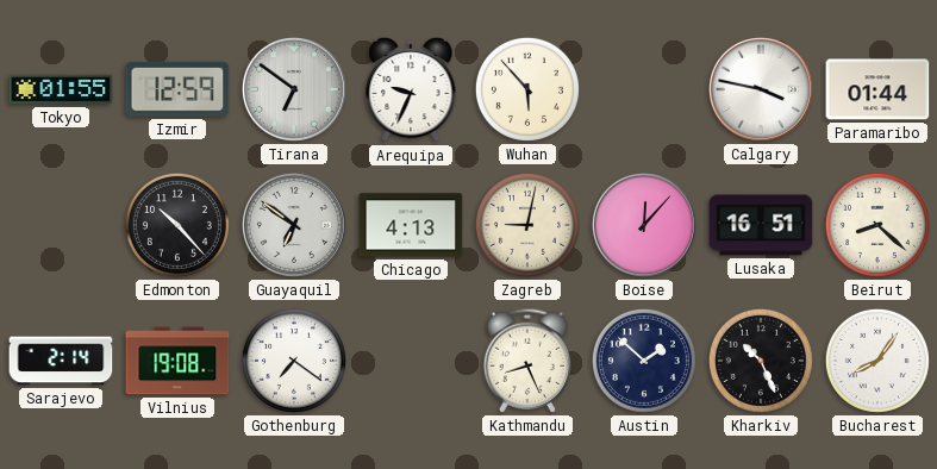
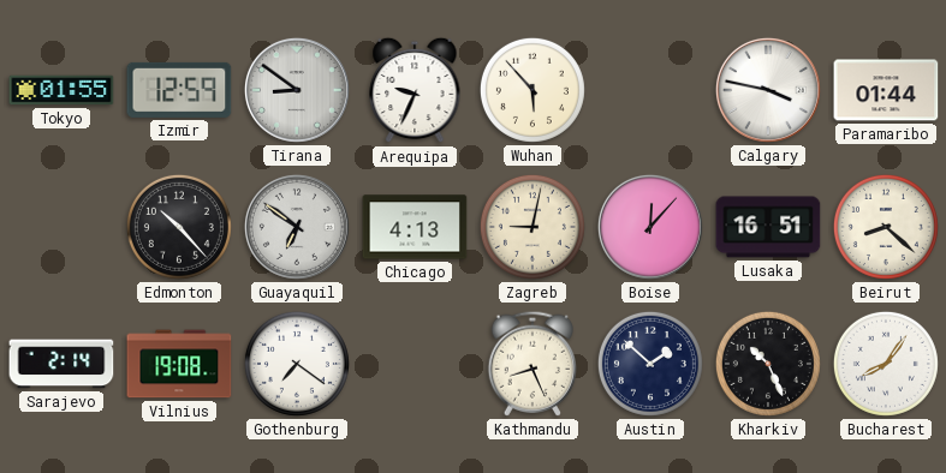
Tirana: 6:51 -> 8:51 (297, 90)
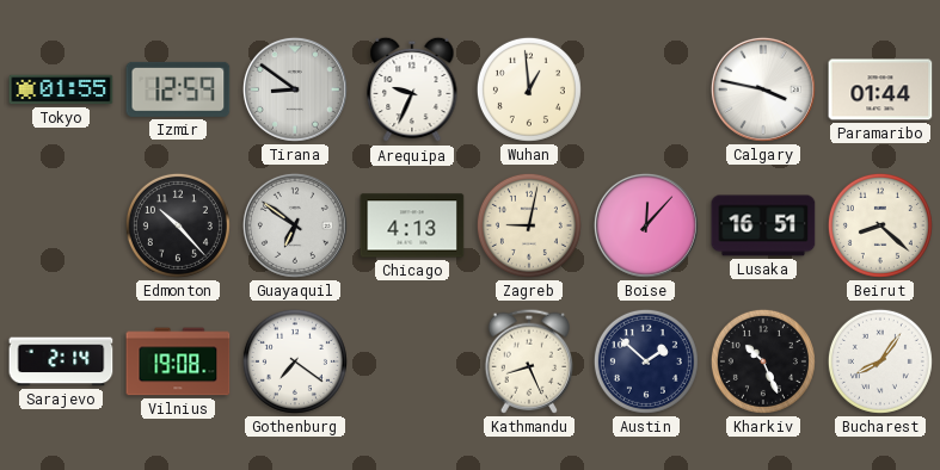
Wuhan: 5:53 -> 12:59 (529, 89)
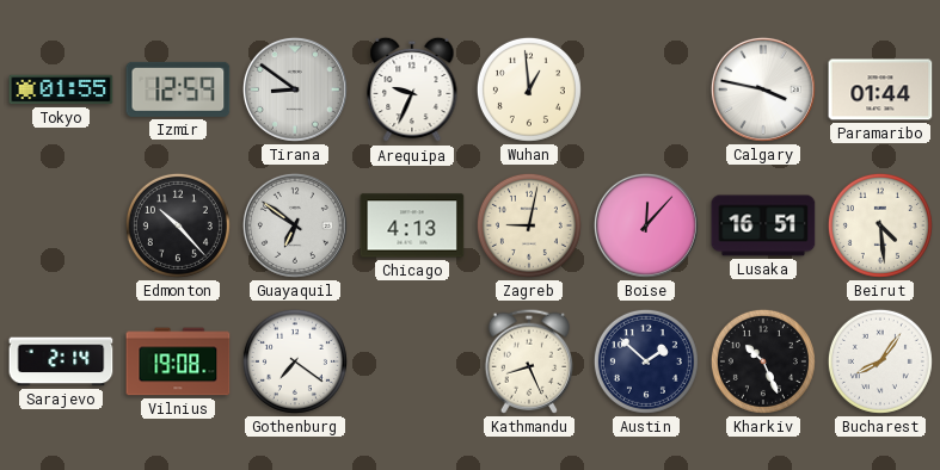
Beirut: 8:22 -> 4:29 (880, 225)
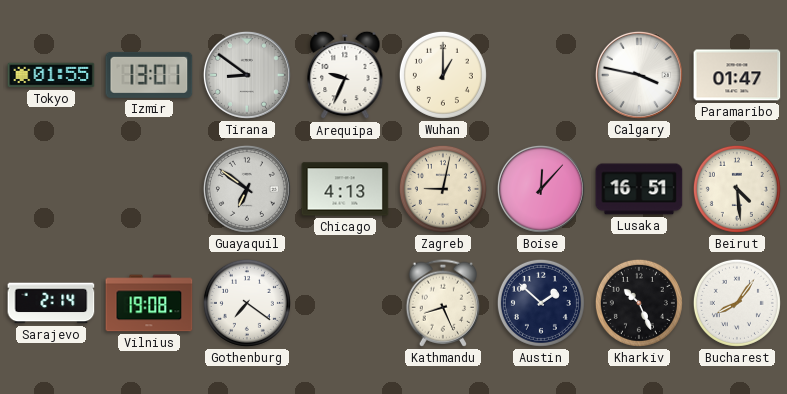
Izmir: 12:59 -> 13:01 (149, 75)
Wuhan: 12:59 -> 1:00 (443, 75)
Paramaribo: 01:44 -> 01:47 (737, 75)
Edmonton: 10:23 -> none (178, 225)
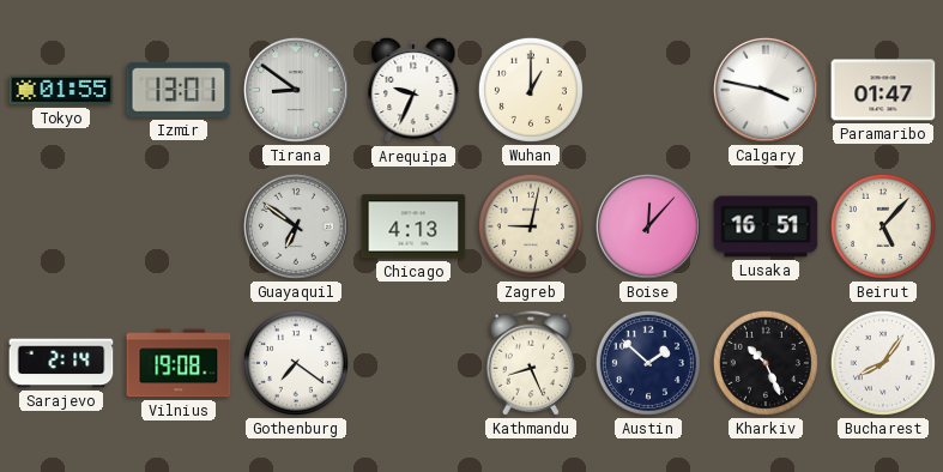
Beirut: 4:29 -> 5:07 (883, 226)
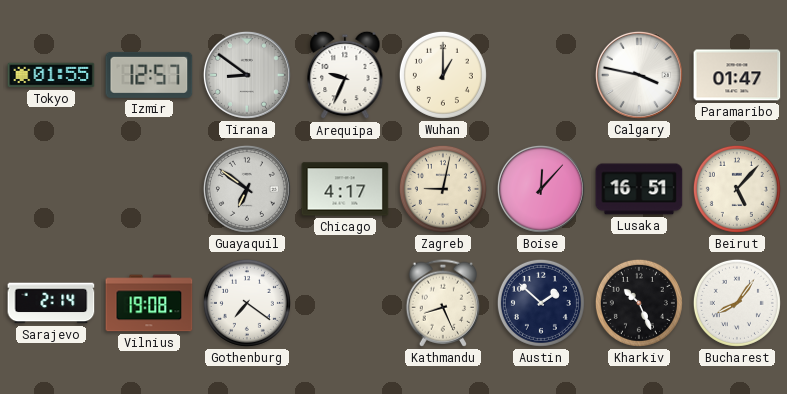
Izmir: 13:01 -> 12:57 (149, 75)
Chicago: 4:13 -> 4:17 (345, 189)
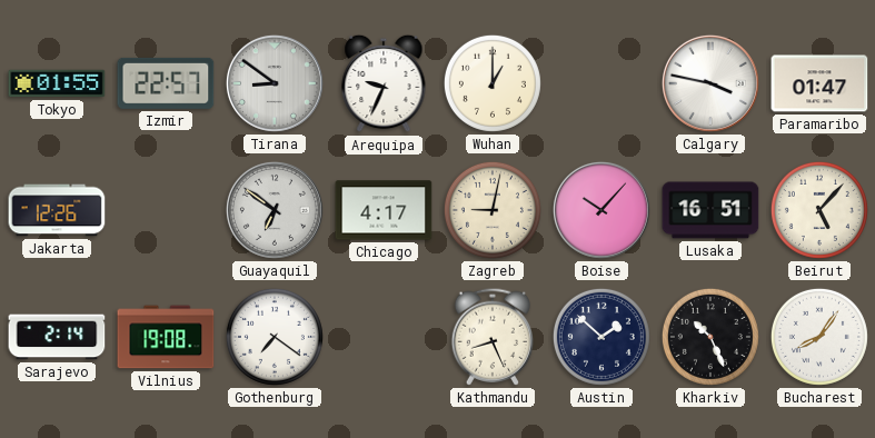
Izmir: 12:57 -> 22:57 (166, 83)
Jakarta: none -> 12:26 (57, 210)
Boise: 12:07 -> 10:07 (601, 210)
